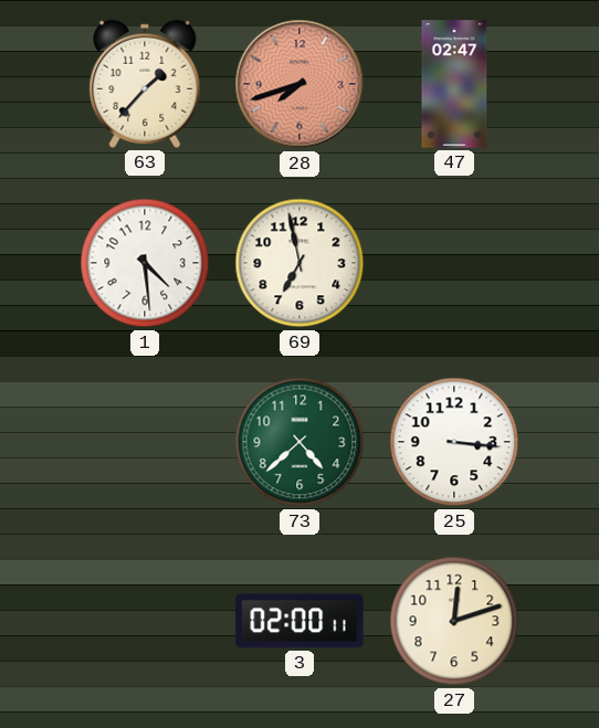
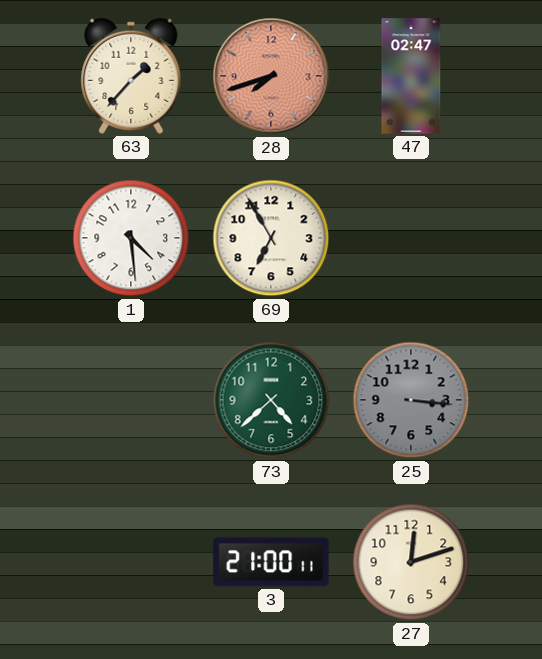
69: 6:58 -> 6:55 (271, 238)
25 dial: white -> grey (411, 400)
3: 02:00 -> 21:00 (271, 562)
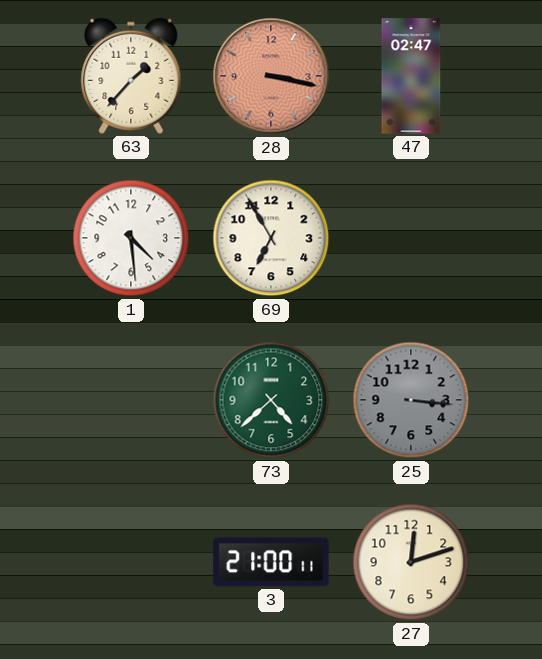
28: 7:42 -> 3:17 (271, 76)
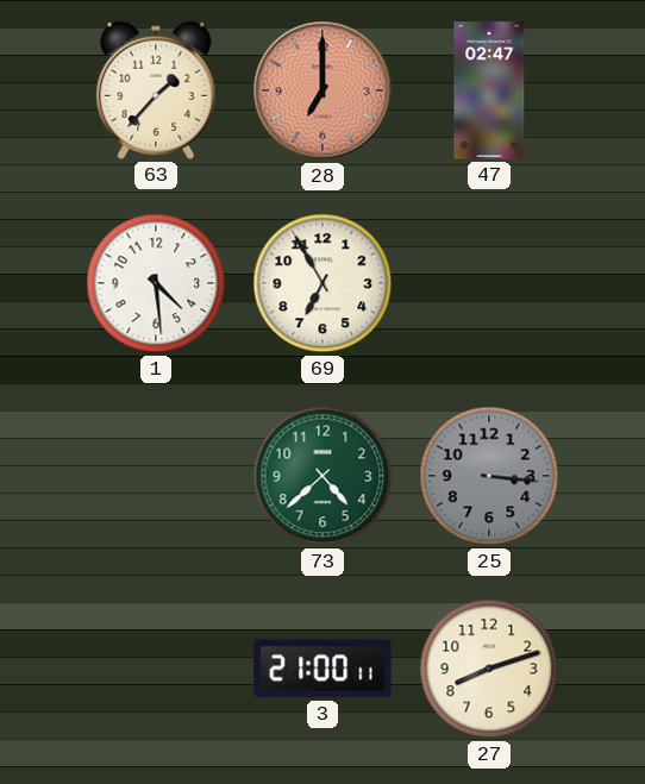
28: 3:17 -> 7:00 (322, 90)
27: 12:12 -> 8:12 (489, 669)
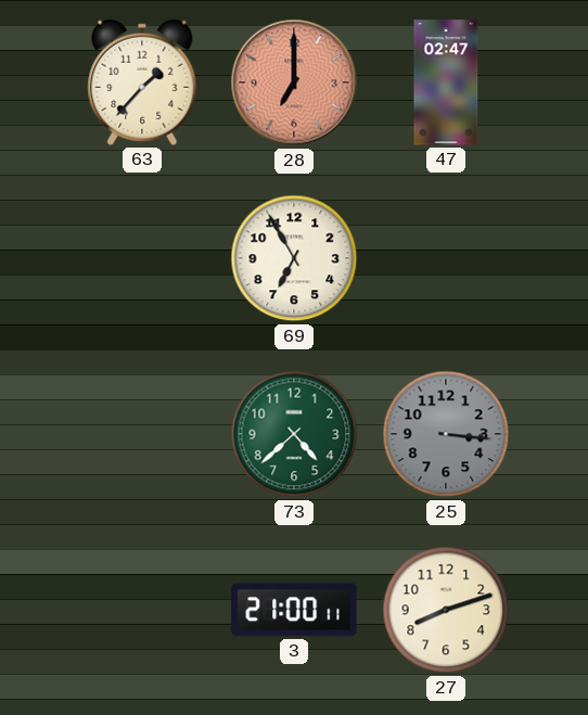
1: 4:29 -> none (156, 283)
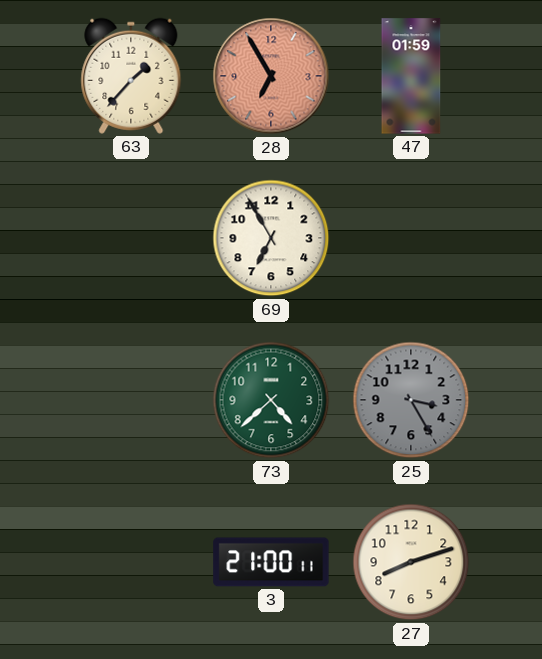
28: 7:00 -> 6:55 (271, 76)
47: 02:47 -> 01:59 (411, 76)
25: 3:16 -> 3:25 (411, 400)
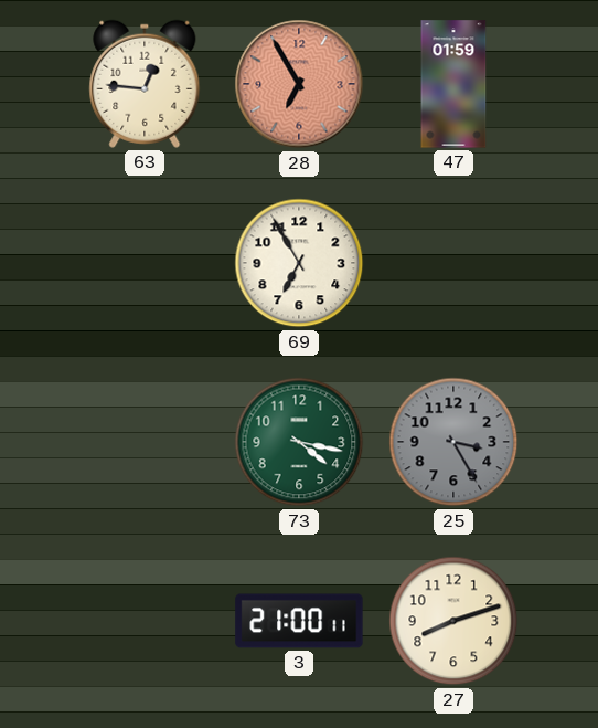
63: 1:37 -> 12:46 (145, 84)
73: 4:38 -> 4:17 (299, 442)
